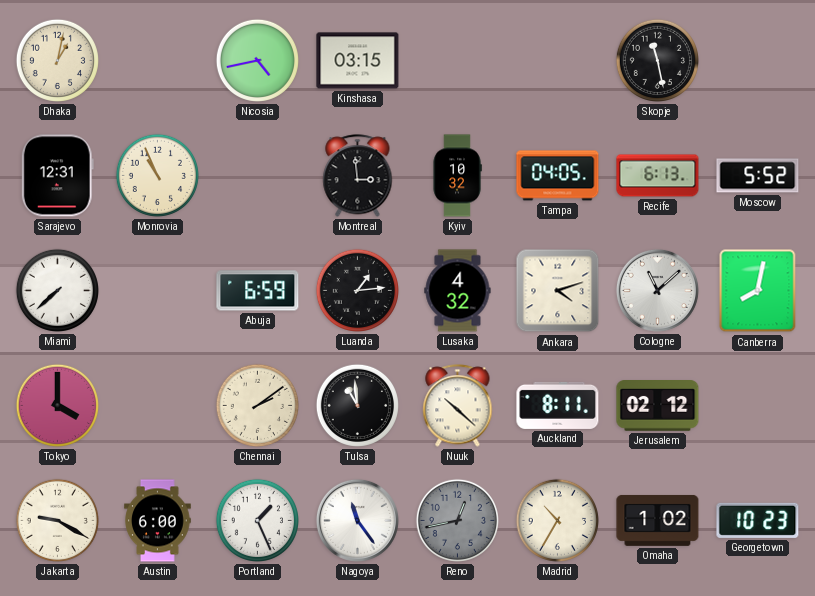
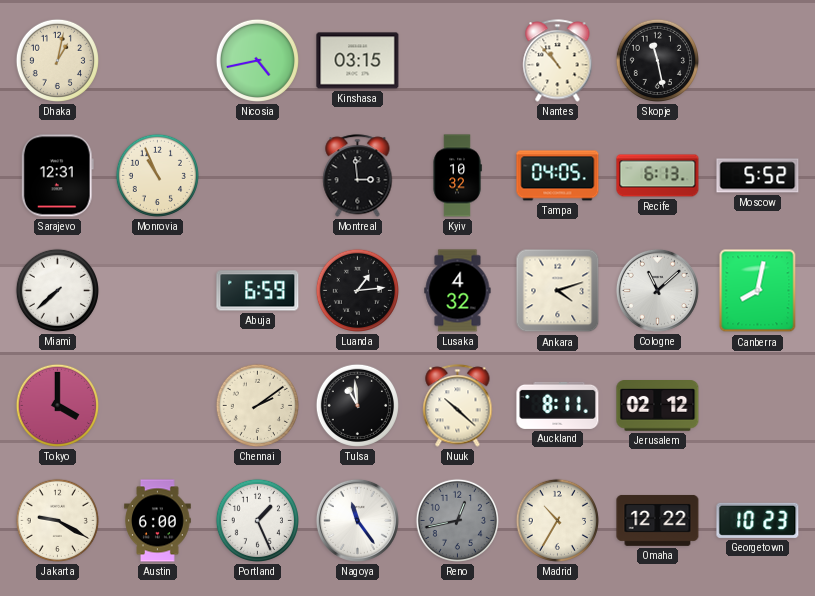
Nantes: none -> 10:53 (558, 61)
Omaha: 1:02 -> 12:22 (658, 520)
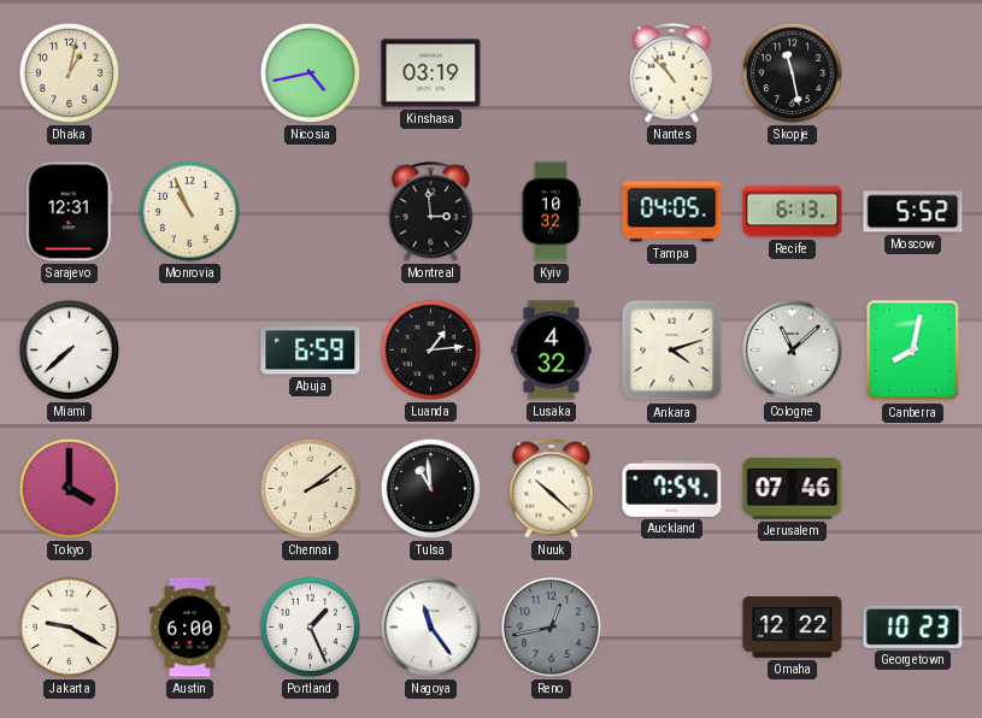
Kinshasa: 03:15 -> 03:19 (431, 73)
Auckland: 8:11 -> 7:54 (672, 488)
Jerusalem: 02:12 -> 07:46 (793, 489)
Madrid: 10:35 -> none (557, 520)
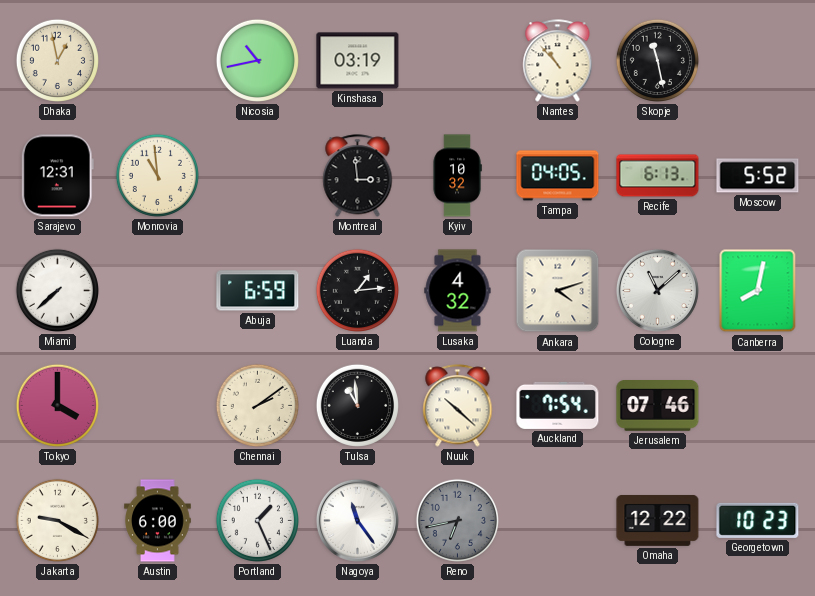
Dhaka: 1:02 -> 12:58 (57, 60)
Nicosia: 4:43 -> 10:43 (257, 60)
Monrovia: 10:56 -> 10:59 (157, 175)
Reno: 12:43 -> 6:43 (457, 520)
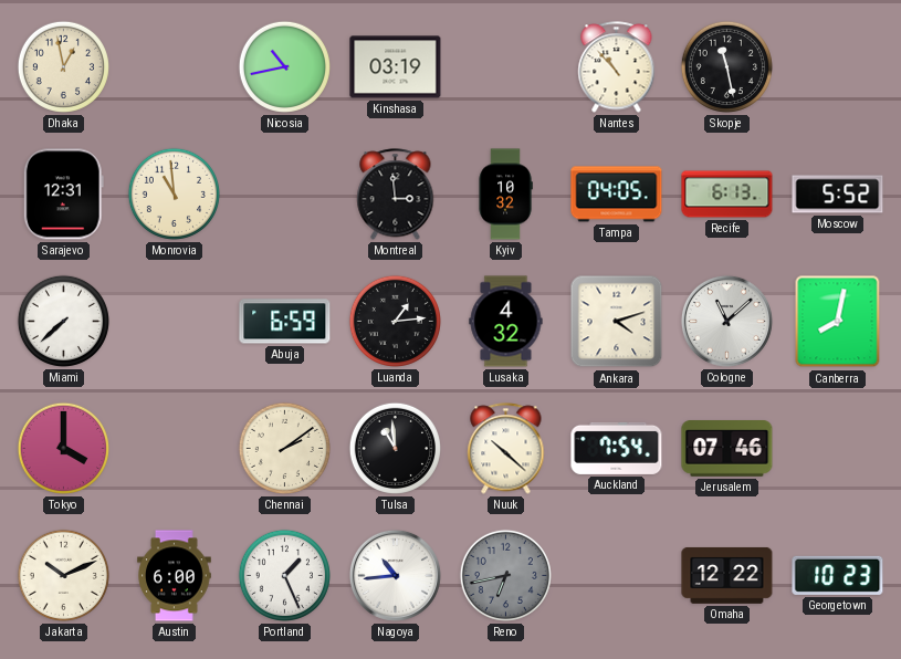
Jakarta: 9:20 -> 10:11 (63, 575)
Nagoya: 11:24 -> 10:44 (395, 575)
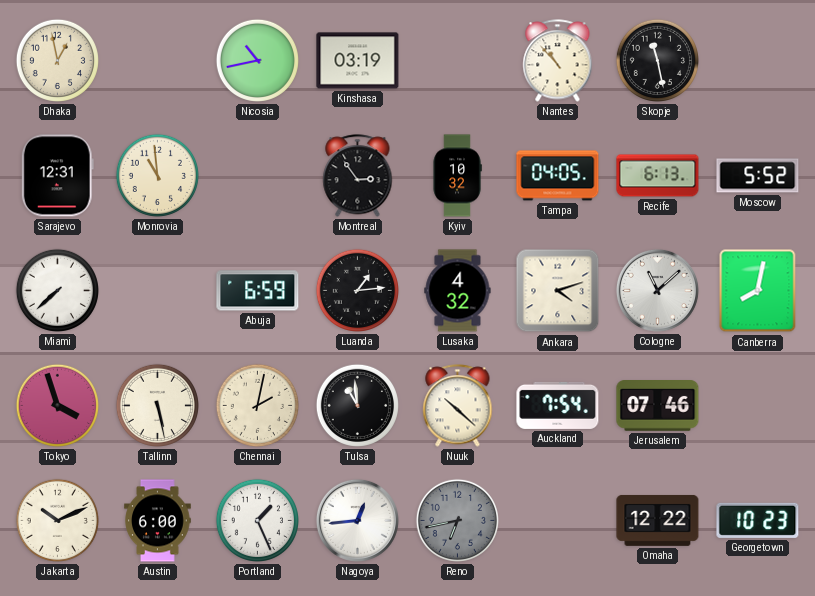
Montreal: 2:59 -> 2:54 (358, 176)
Tokyo: 4:00 -> 3:57 (57, 405)
Tallinn: none -> 5:28 (157, 405)
Chennai: 2:09 -> 2:02 (257, 405)
Nagoya: 10:44 -> 12:44 (357, 520)
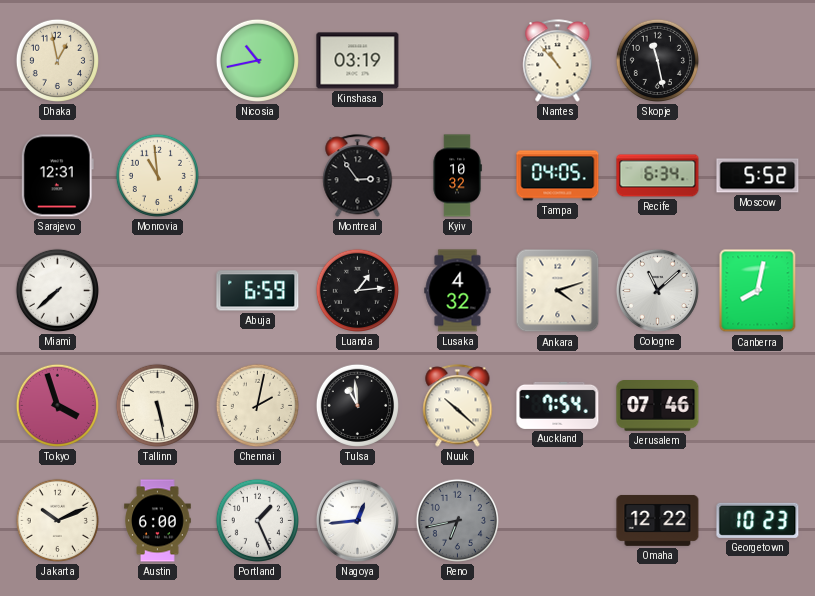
Recife: 6:13 -> 6:34 (658, 176)
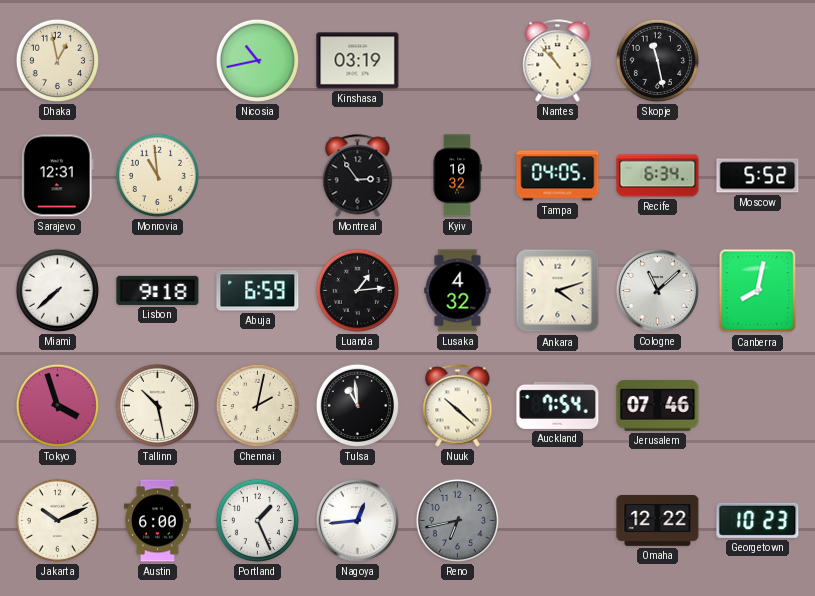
Lisbon: none -> 9:18 (158, 290)
Tallinn: 5:28 -> 10:28 (157, 405)
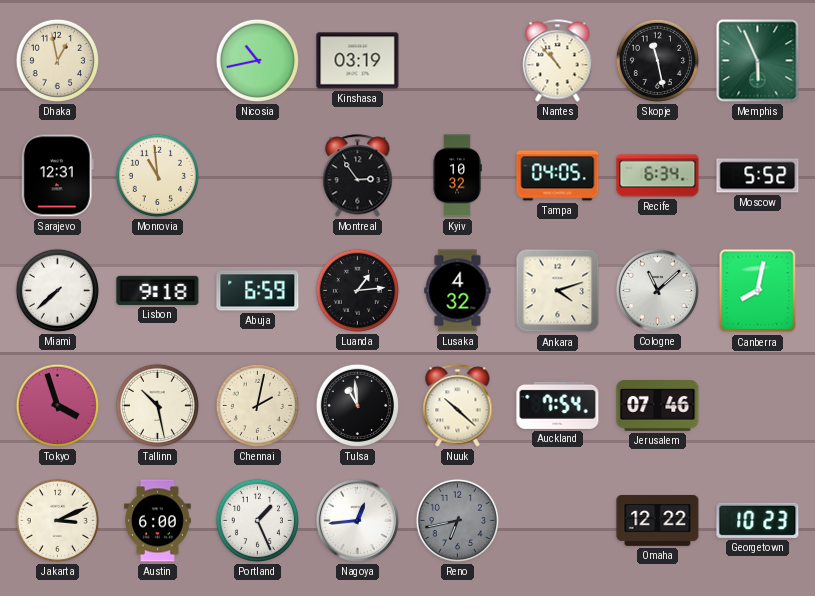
Memphis: none -> 5:56 (758, 61)
Jakarta: 10:11 -> 3:11 (57, 520)
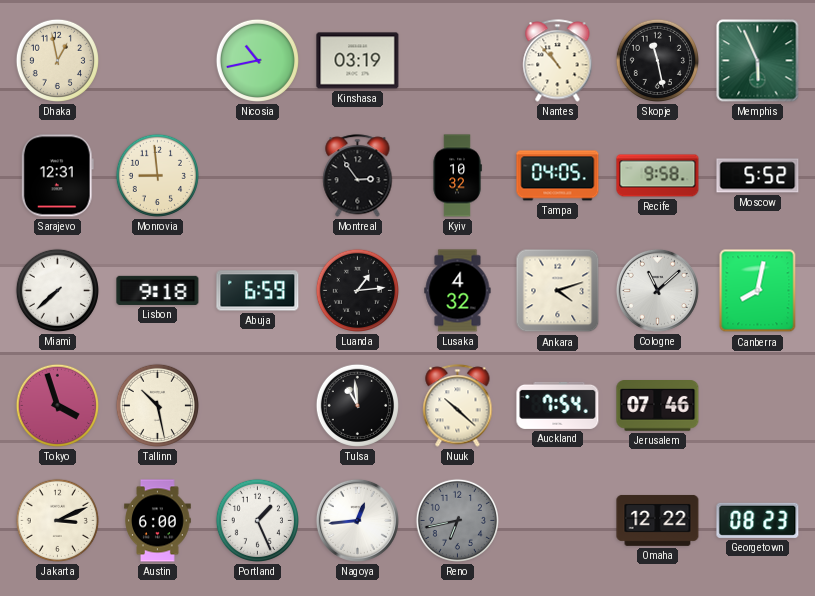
Monrovia: 10:59 -> 8:59 (157, 175)
Recife: 6:34 -> 9:58 (658, 176)
Chennai: 2:02 -> none (257, 405)
Georgetown: 10:23 -> 08:23 (758, 520)
